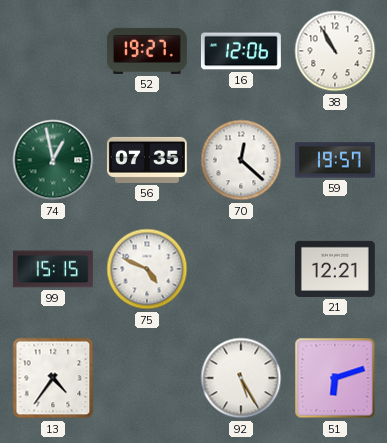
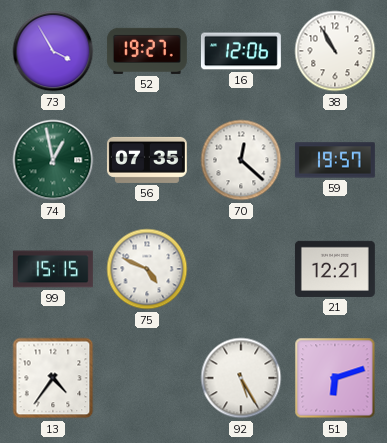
73: none -> 3:55 (53, 51)
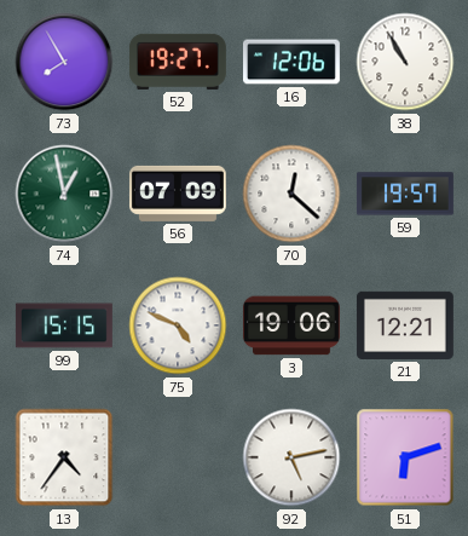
73: 3:55 -> 7:55 (64, 62)
56: 07:35 -> 07:09 (178, 194)
3: none -> 19:06 (291, 325)
92: 5:25 -> 5:13 (291, 457)
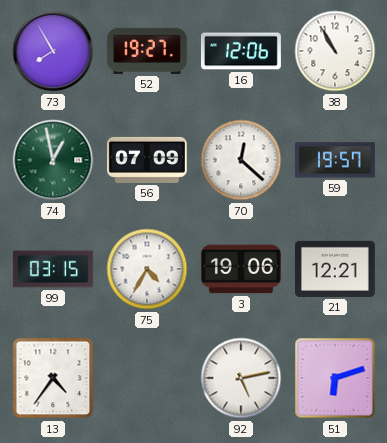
99: 15:15 -> 03:15 (53, 269)
75: 4:49 -> 4:35 (147, 269)
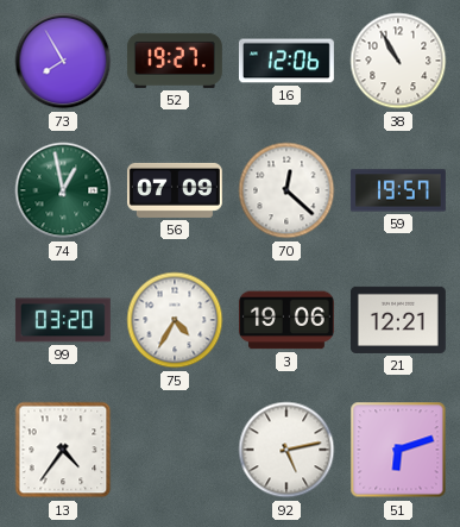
99: 03:15 -> 03:20 (63, 320)
